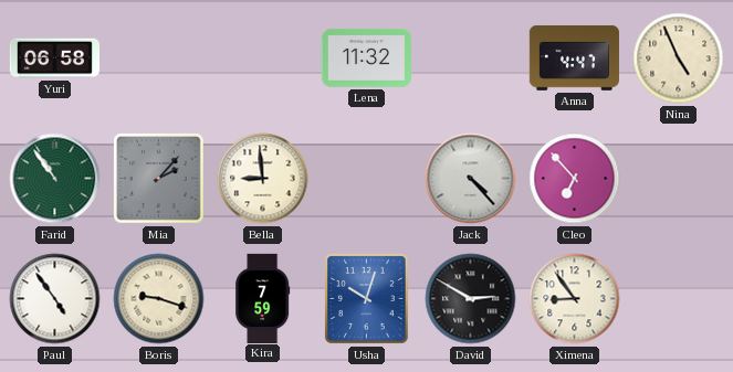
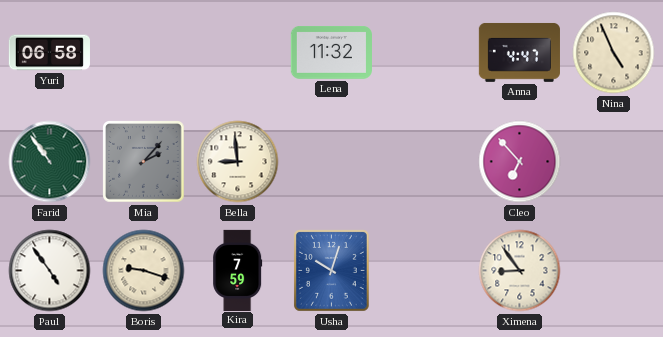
Jack: 4:23 -> none (471, 179)
David: 2:50 -> none (471, 299)
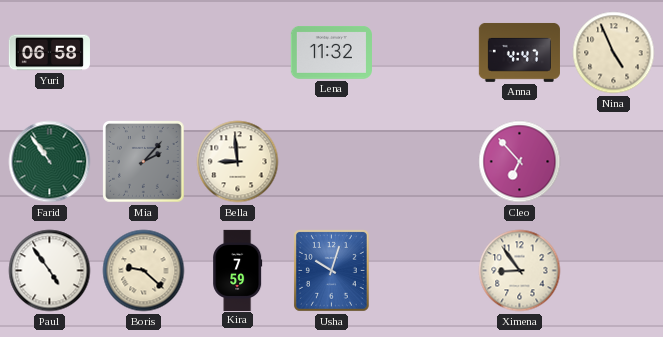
Boris: 9:18 -> 9:22 (144, 271)
